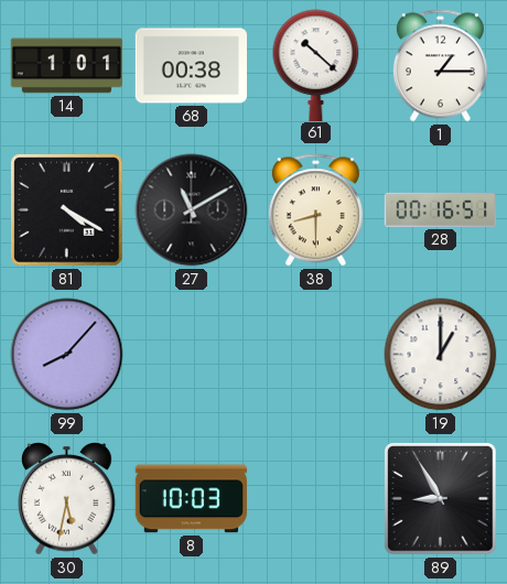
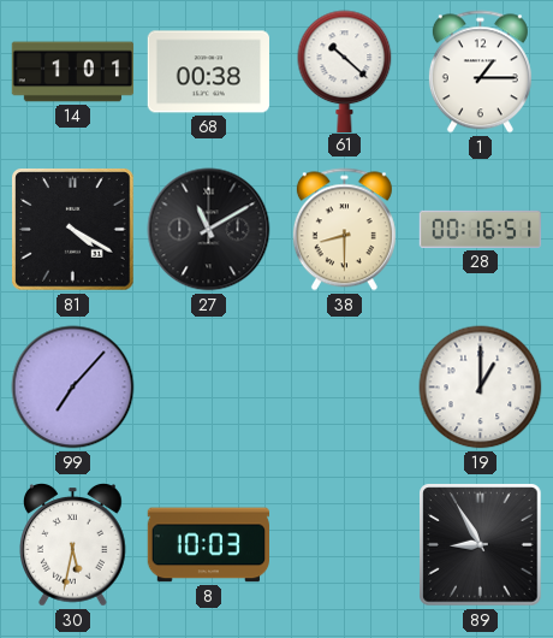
99: 8:07 -> 7:07 (73, 388)
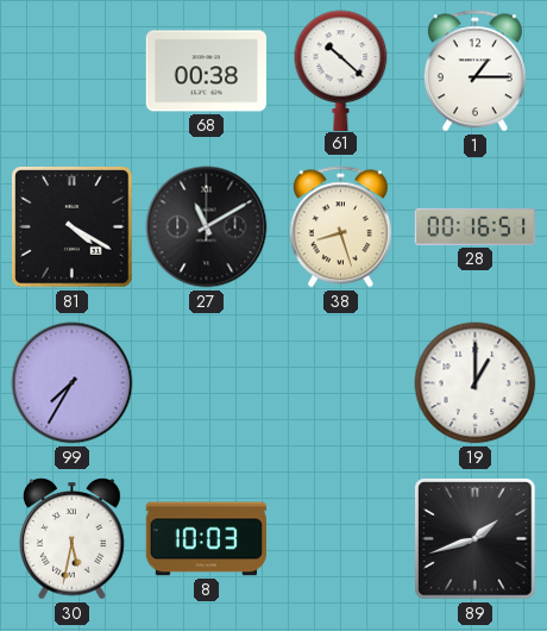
14: 1:01 -> none (73, 72)
38: 8:30 -> 8:27 (340, 227)
99: 7:07 -> 7:35 (73, 383)
89: 8:55 -> 1:42 (476, 539)
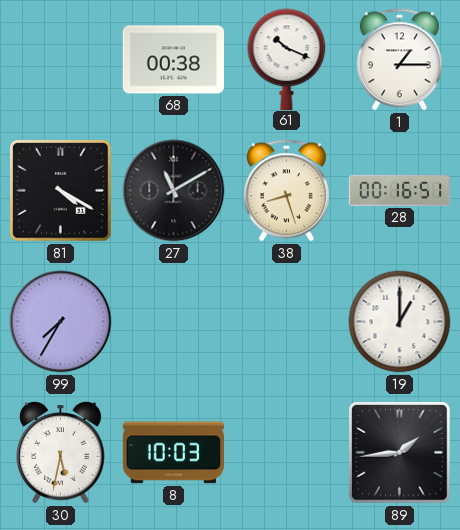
61: 10:22 -> 10:19 (287, 59)
89: 1:42 -> 1:44 (400, 453)
